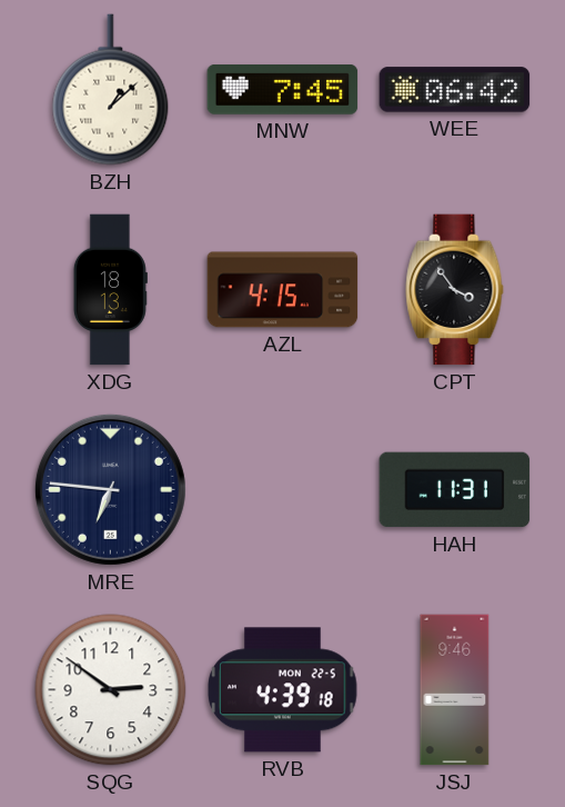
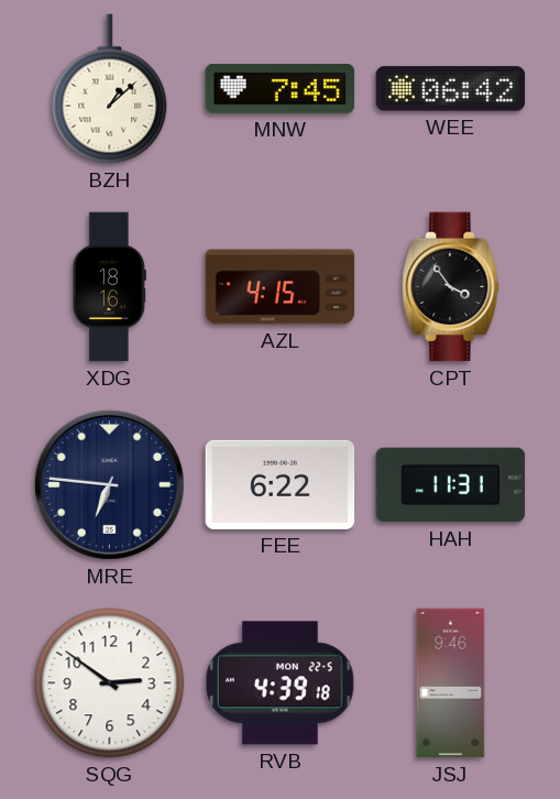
XDG: 18:13 -> 18:16 (109, 287)
FEE: none -> 6:22 (281, 484)
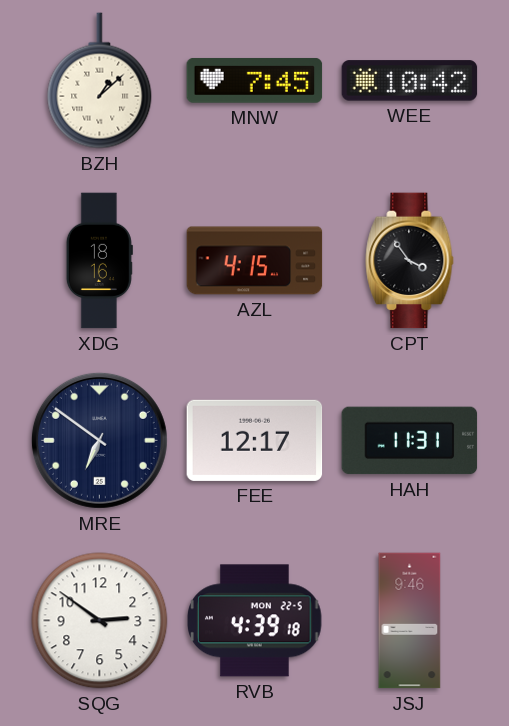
WEE: 06:42 -> 10:42 (410, 81)
MRE: 6:46 -> 6:51 (99, 440)
FEE: 6:22 -> 12:17 (255, 440)
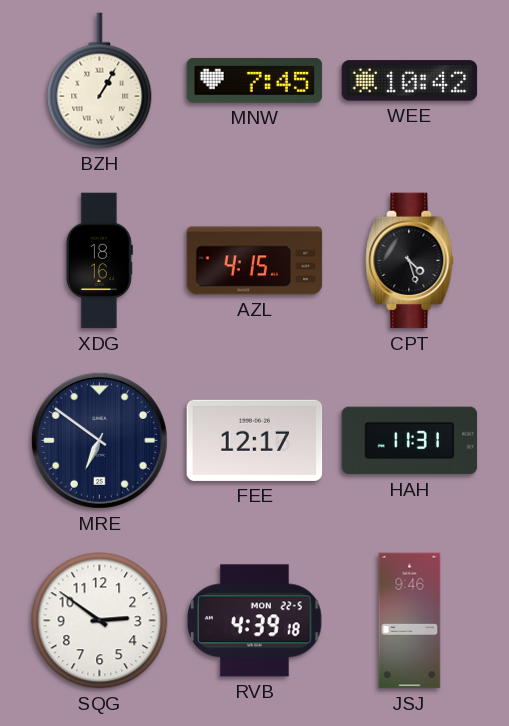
BZH: 1:08 -> 1:05 (100, 81)
CPT: 3:54 -> 4:27 (410, 261)
